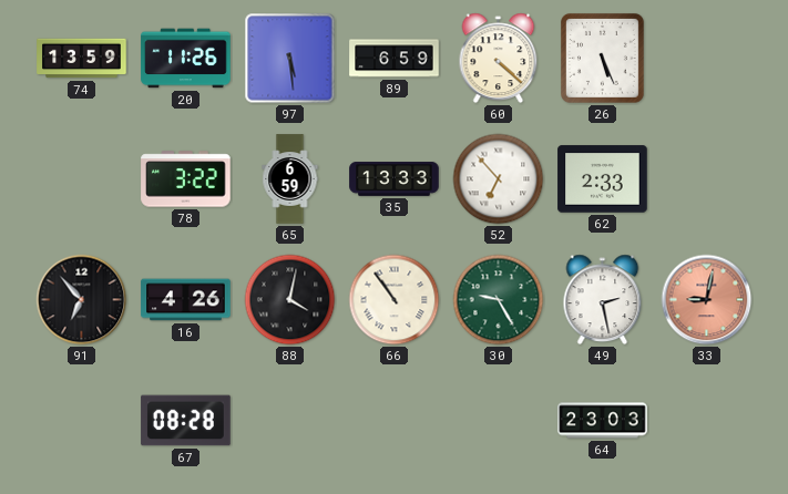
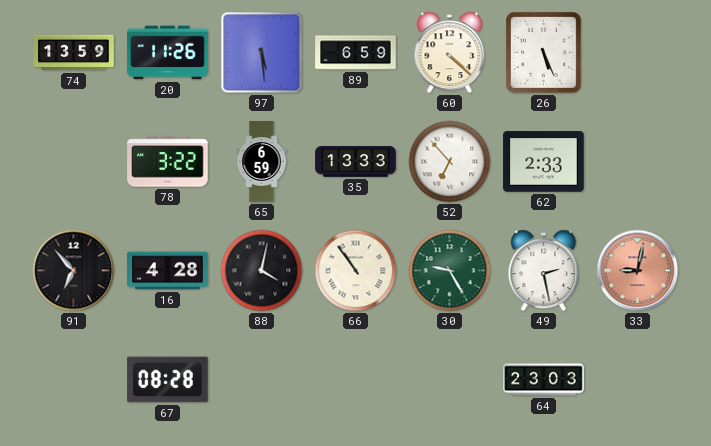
16: 4:26 -> 4:28 (168, 271)
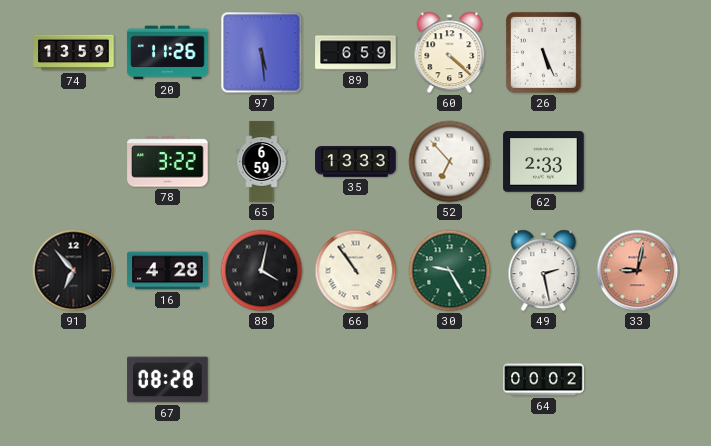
64: 23:03 -> 00:02 (544, 380)
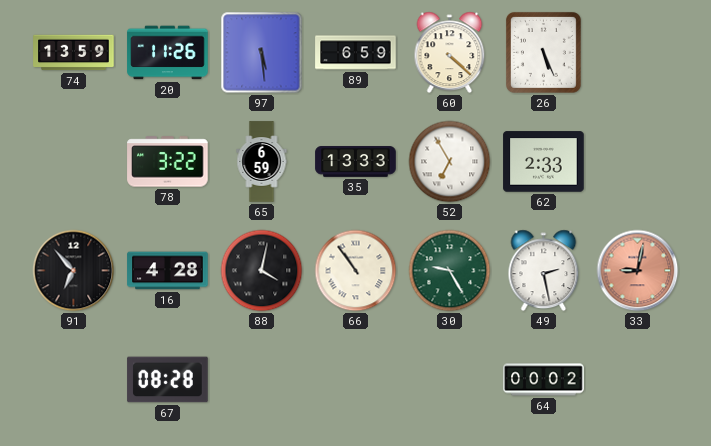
52: 6:53 -> 6:55 (450, 162)
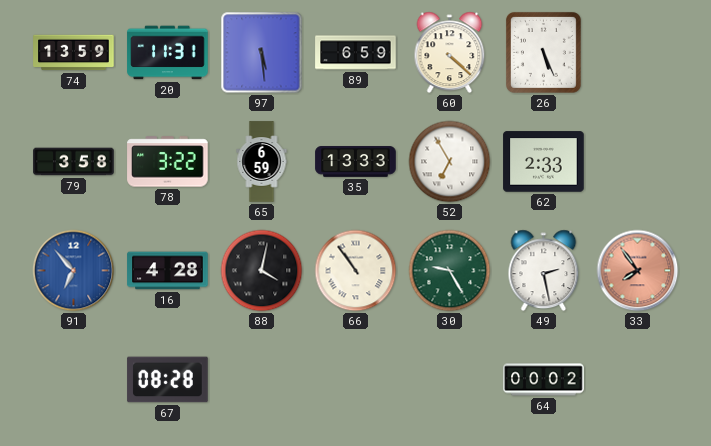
20: 11:26 -> 11:31 (168, 53)
79: none -> 3:58 (74, 162)
91 dial: black -> blue (74, 271)
33: 9:02 -> 7:54 (638, 271)
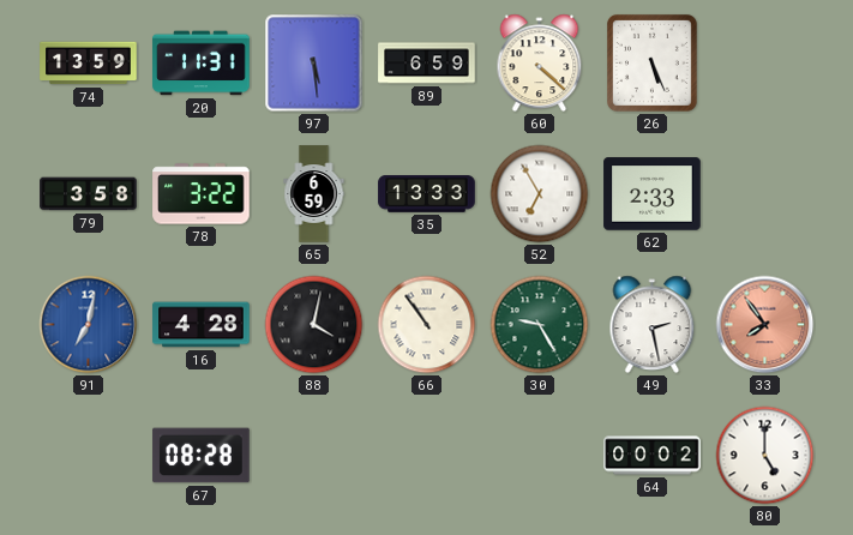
91: 6:53 -> 7:02 (89, 325)
80: none -> 5:00 (765, 456)
